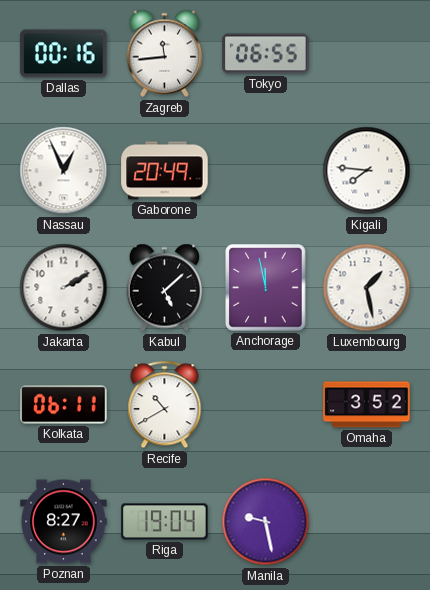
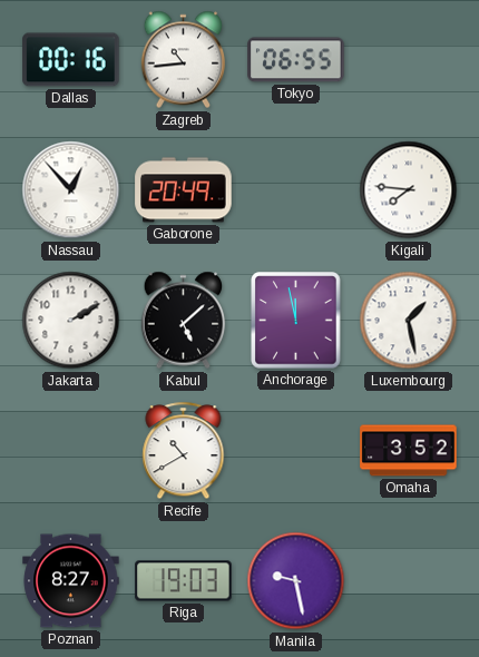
Zagreb: 11:44 -> 10:44 (184, 60)
Nassau: 12:56 -> 12:53 (71, 190)
Kolkata: 06:11 -> none (64, 405)
Riga: 19:04 -> 19:03 (184, 581)
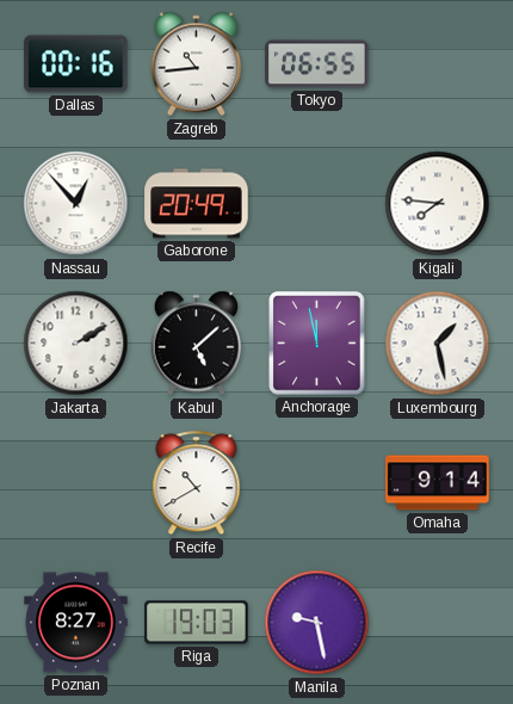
Omaha: 3:52 -> 9:14 (438, 483)
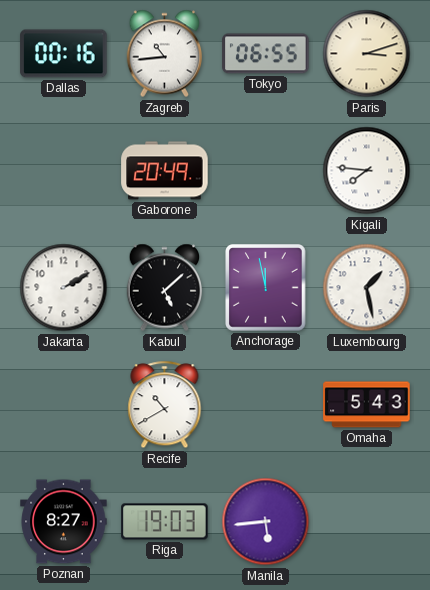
Paris: none -> 3:12 (367, 54)
Nassau: 12:53 -> none (76, 204)
Omaha: 9:14 -> 5:43 (367, 405)
Manila: 9:28 -> 5:44 (266, 522)
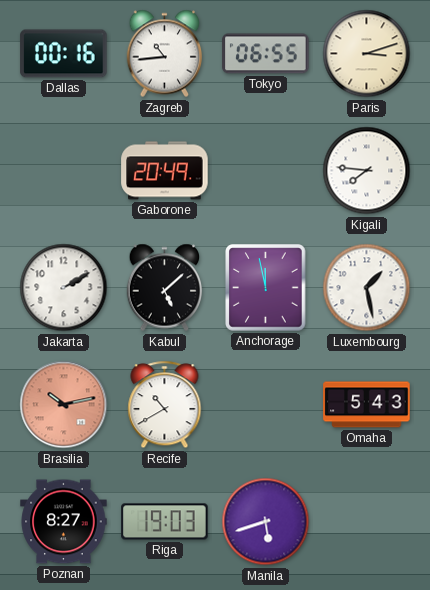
Brasilia: none -> 10:13 (64, 405)
Manila: 5:44 -> 5:42 (266, 522)
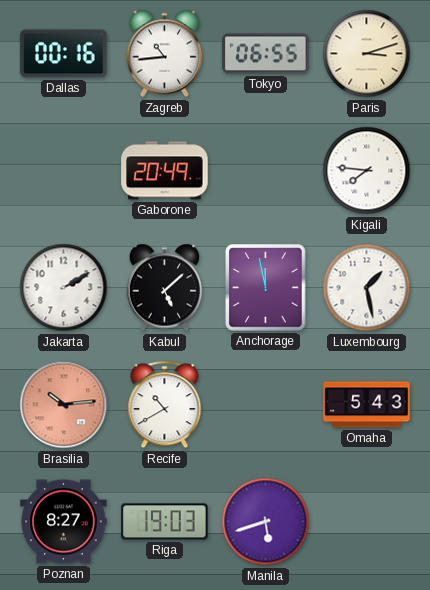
Brasilia: 10:13 -> 10:14 (64, 405)
